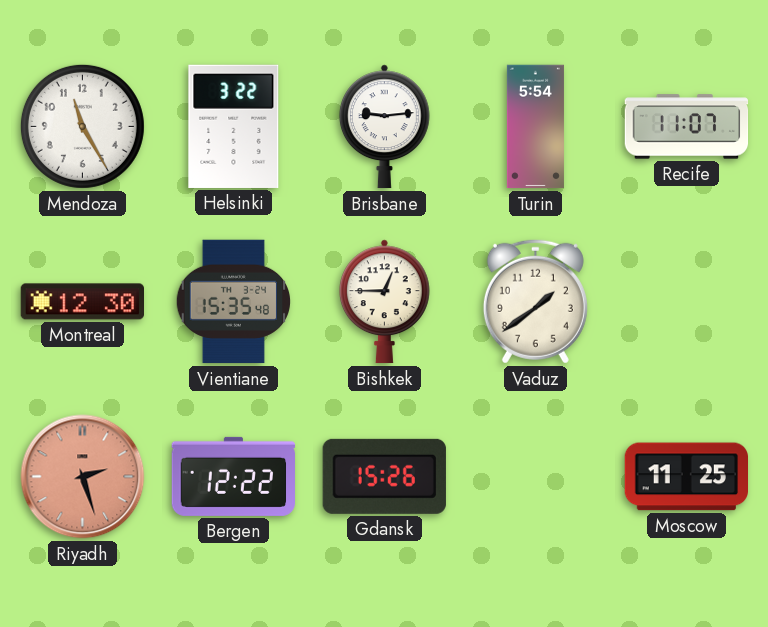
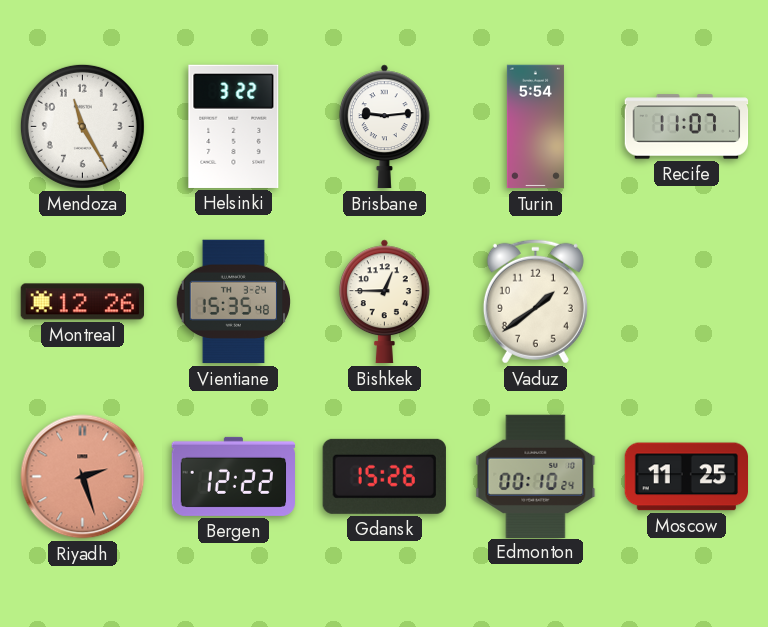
Montreal: 12:30 -> 12:26 (82, 302)
Edmonton: none -> 00:10 (536, 476)
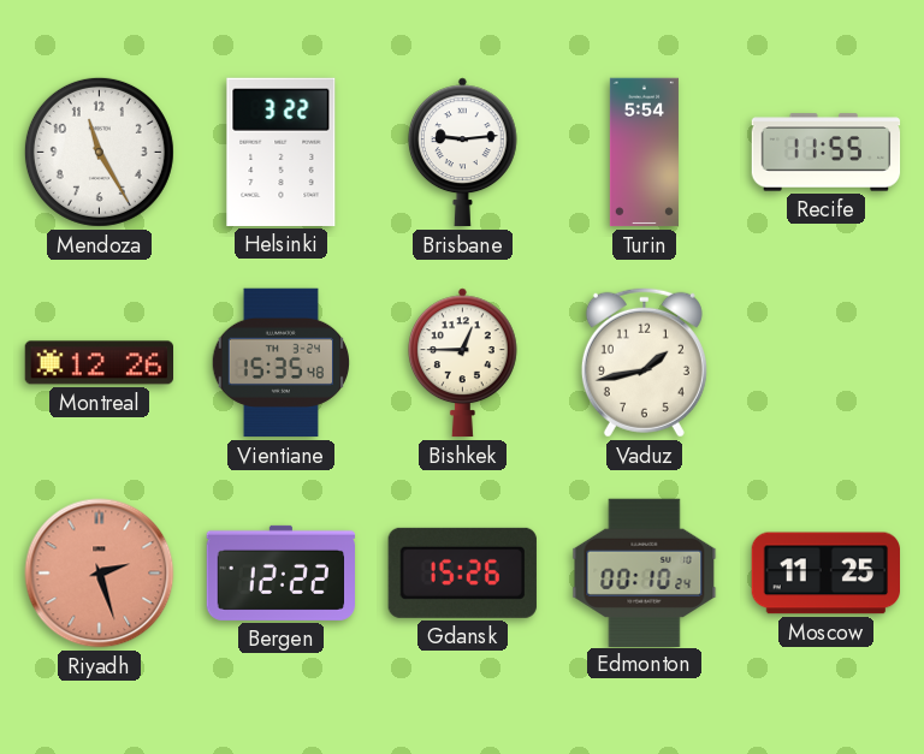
Recife: 11:07 -> 11:55 (827, 153)
Vaduz: 1:39 -> 1:43 (644, 362)
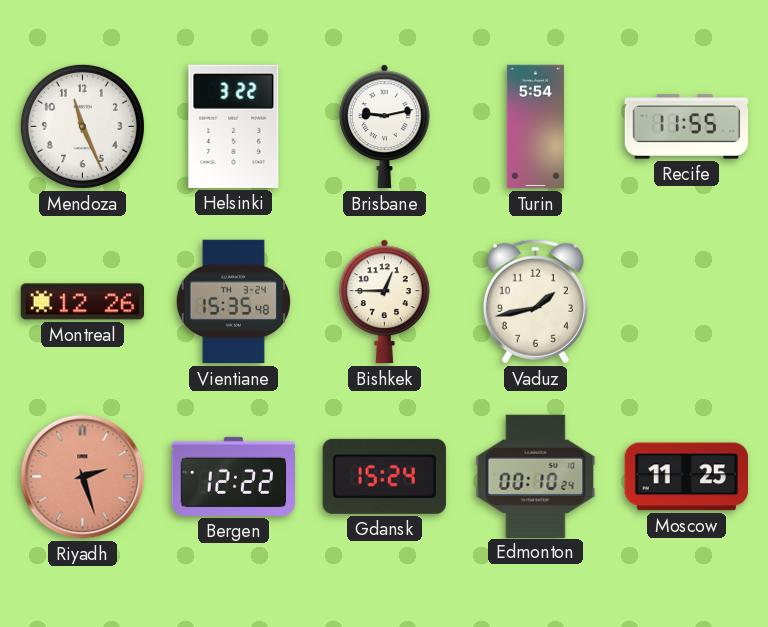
Mendoza: 11:25 -> 11:26 (82, 126)
Brisbane: 9:14 -> 9:13 (384, 127)
Gdansk: 15:26 -> 15:24 (384, 476)
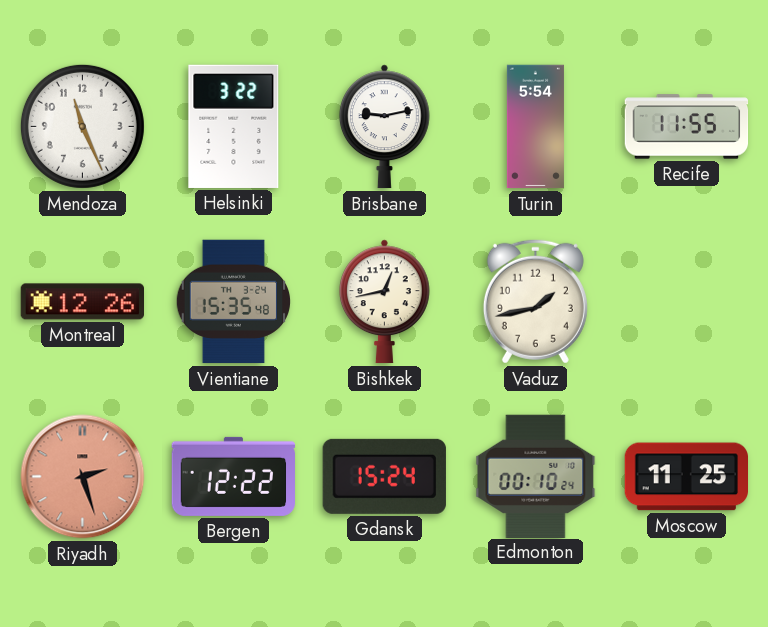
Bishkek: 12:45 -> 12:43 (384, 302)
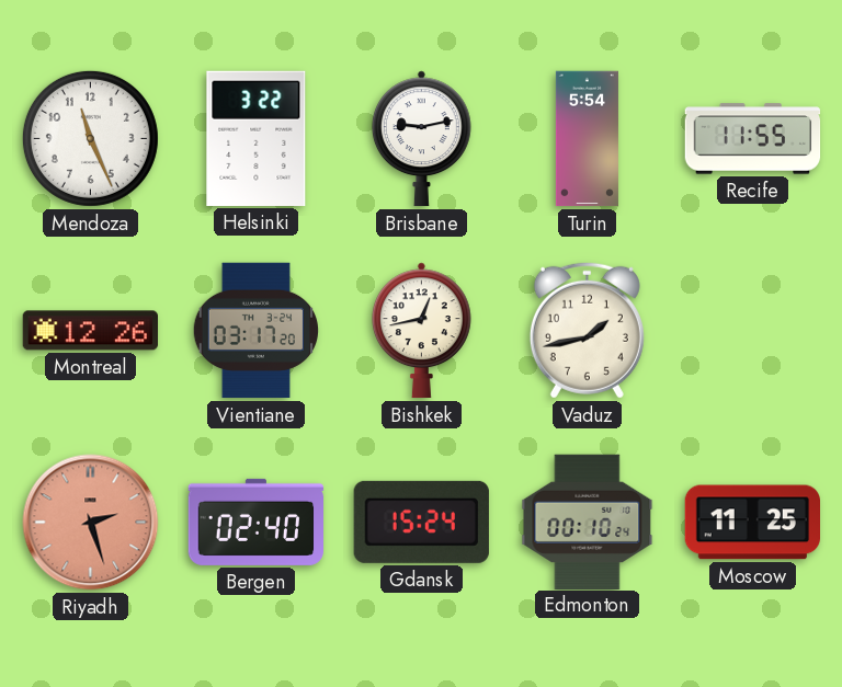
Vientiane: 15:35 -> 03:17 (255, 331)
Bergen: 12:22 -> 02:40 (257, 522)
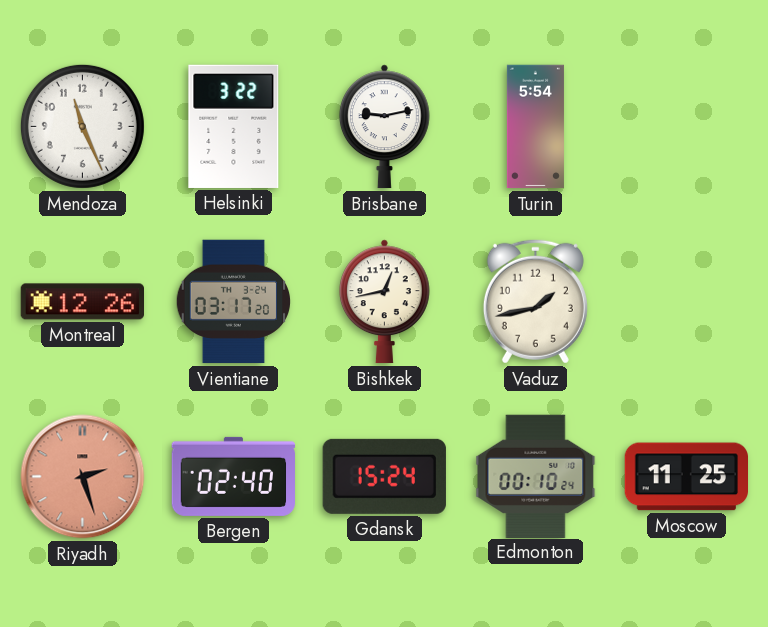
Recife: 11:55 -> none (753, 139)
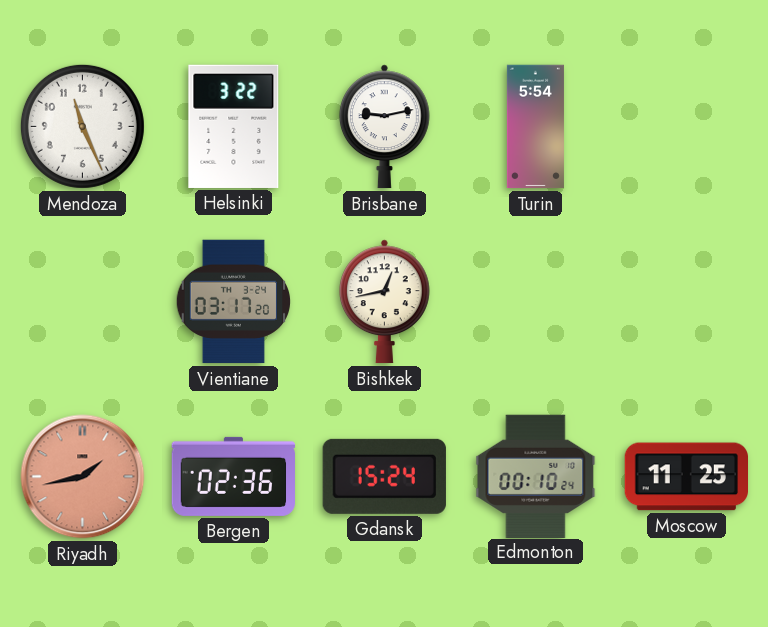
Montreal: 12:26 -> none (82, 302)
Vaduz: 1:43 -> none (535, 301)
Riyadh: 2:27 -> 1:43 (83, 477)
Bergen: 02:40 -> 02:36 (234, 476)
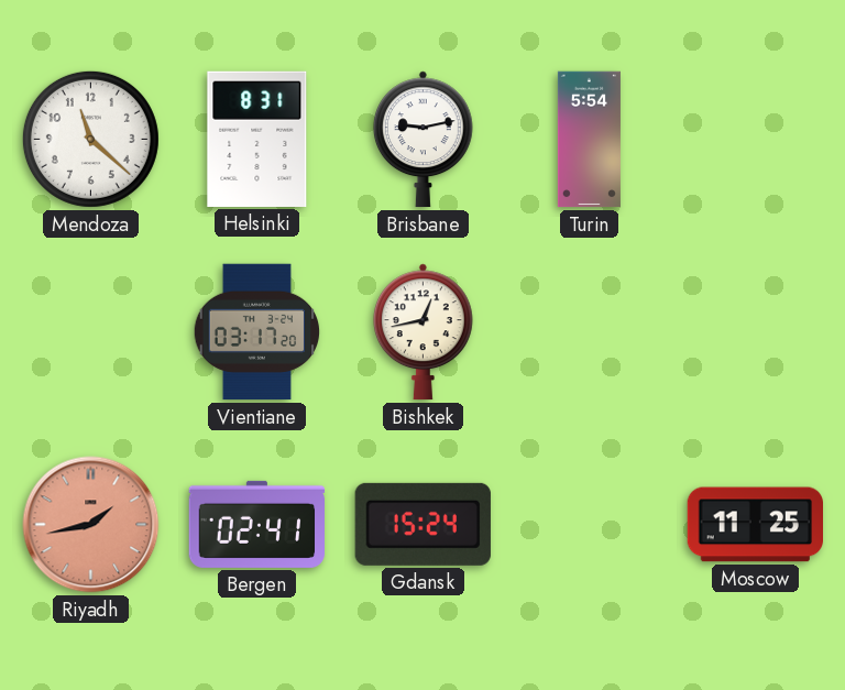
Mendoza: 11:26 -> 11:22 (90, 139)
Helsinki: 3:22 -> 8:31 (257, 139)
Bergen: 02:36 -> 02:41 (257, 524)
Edmonton: 00:10 -> none (536, 476)
